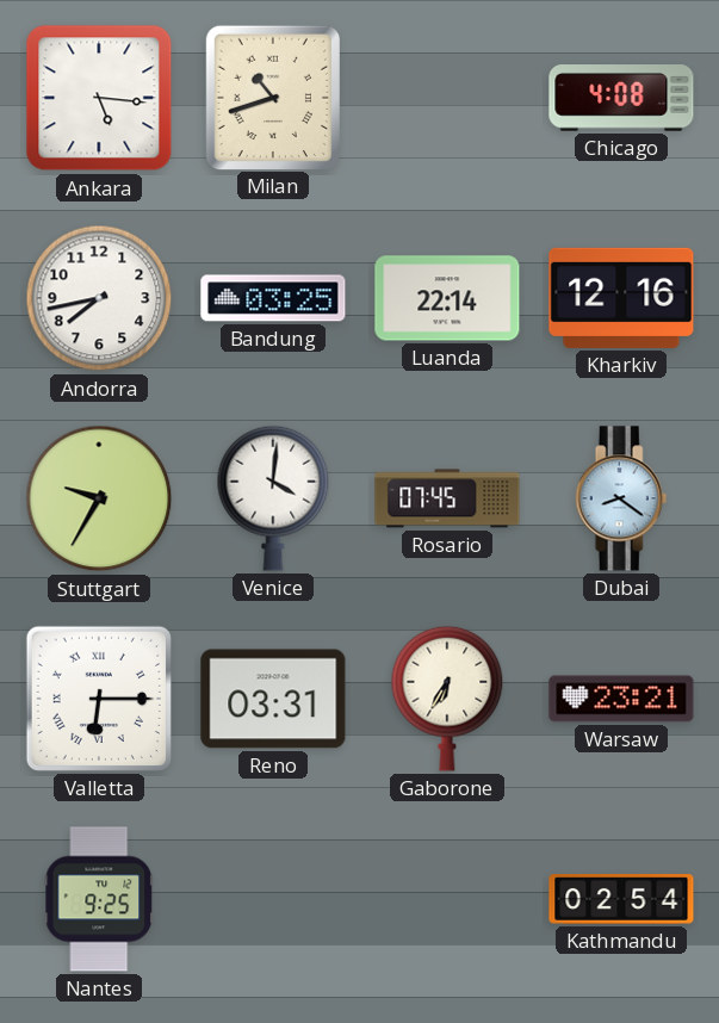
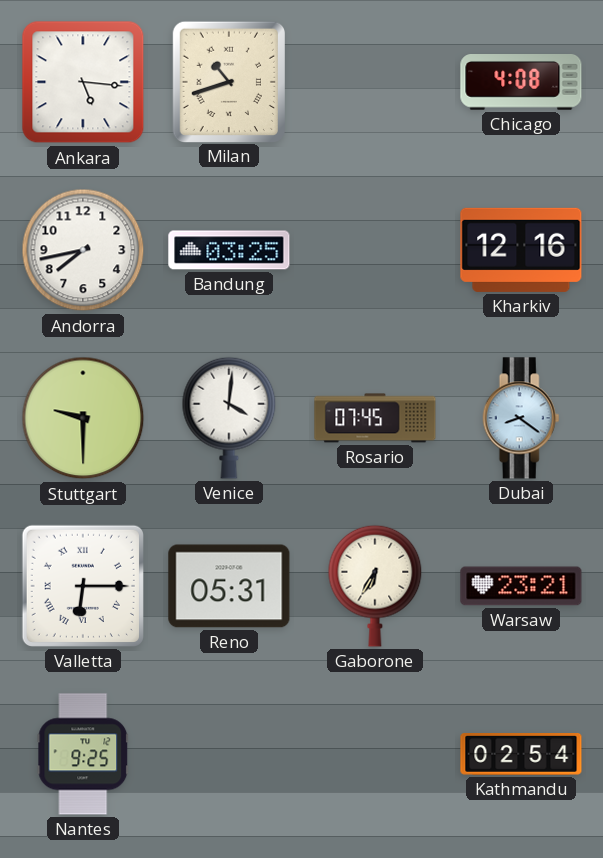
Luanda: 22:14 -> none (447, 298)
Stuttgart: 9:35 -> 9:30 (83, 418)
Reno: 03:31 -> 05:31 (229, 586)
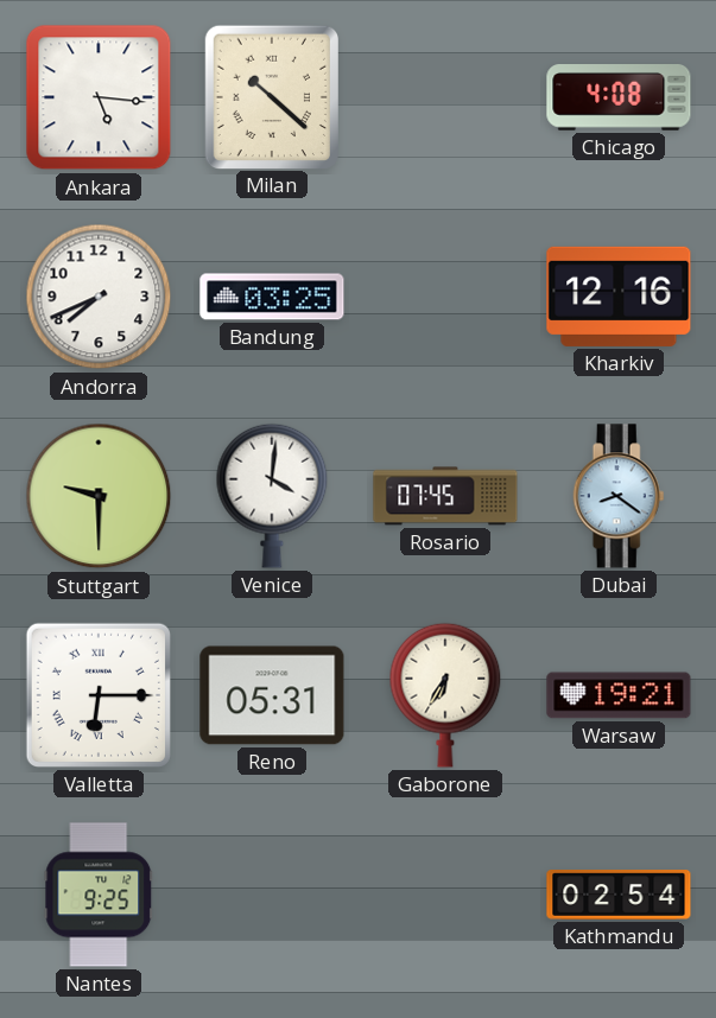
Milan: 10:42 -> 10:22 (271, 96)
Andorra: 7:43 -> 7:41 (99, 297)
Warsaw: 23:21 -> 19:21 (619, 695)
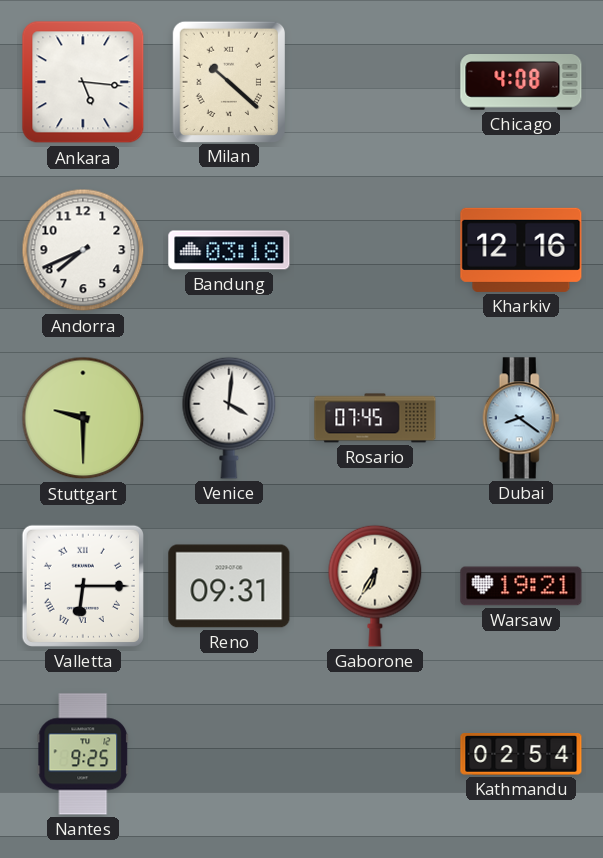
Bandung: 03:25 -> 03:18 (229, 250)
Reno: 05:31 -> 09:31 (229, 586)
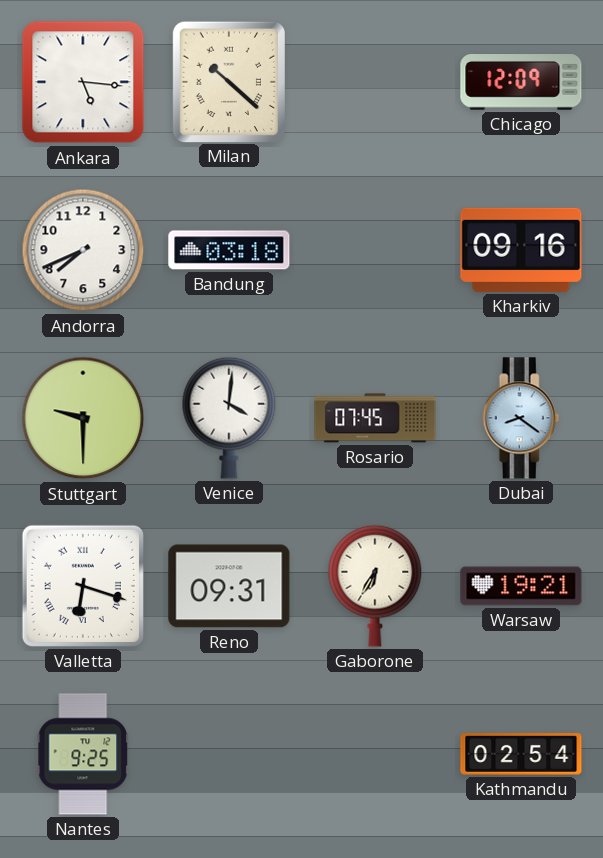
Chicago: 4:08 -> 12:09 (521, 83)
Kharkiv: 12:16 -> 09:16 (521, 250)
Valletta: 6:15 -> 6:18 (83, 586)
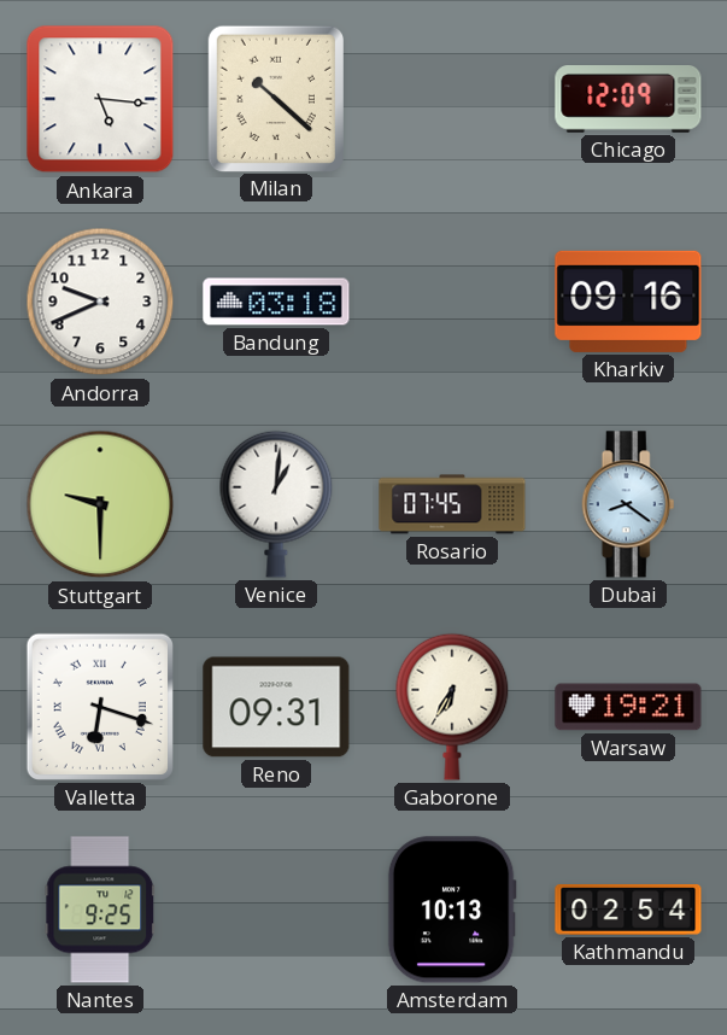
Andorra: 7:41 -> 9:41 (100, 302)
Venice: 4:01 -> 1:01 (276, 504)
Amsterdam: none -> 10:13 (452, 910)
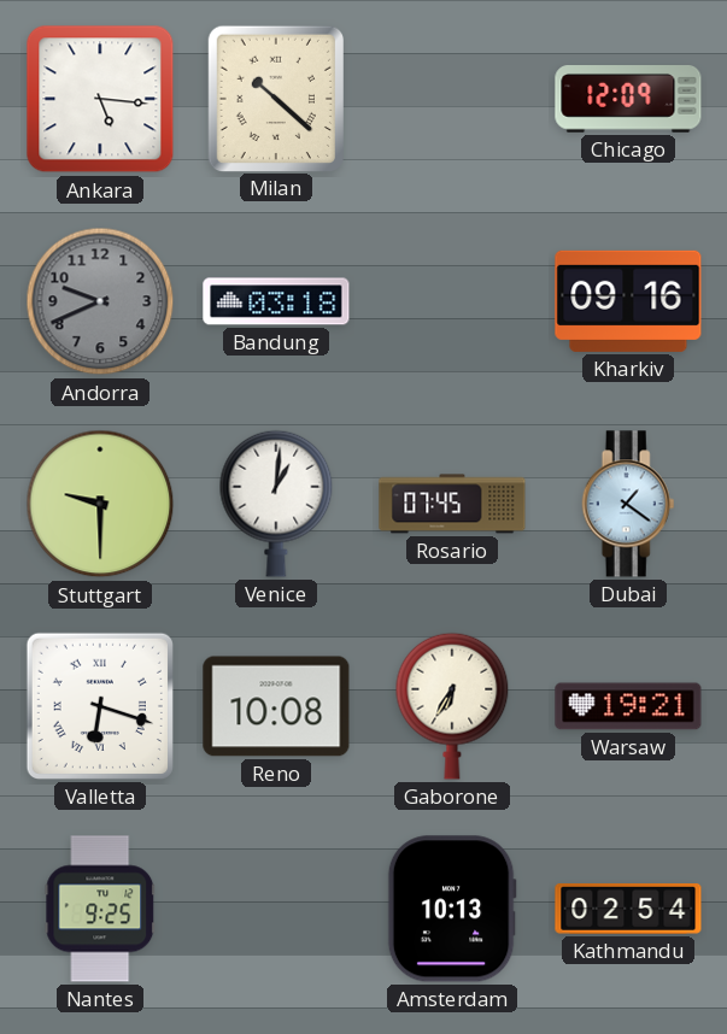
Andorra dial: white -> grey (100, 301)
Dubai: 8:21 -> 1:21 (628, 504)
Reno: 09:31 -> 10:08 (276, 706)
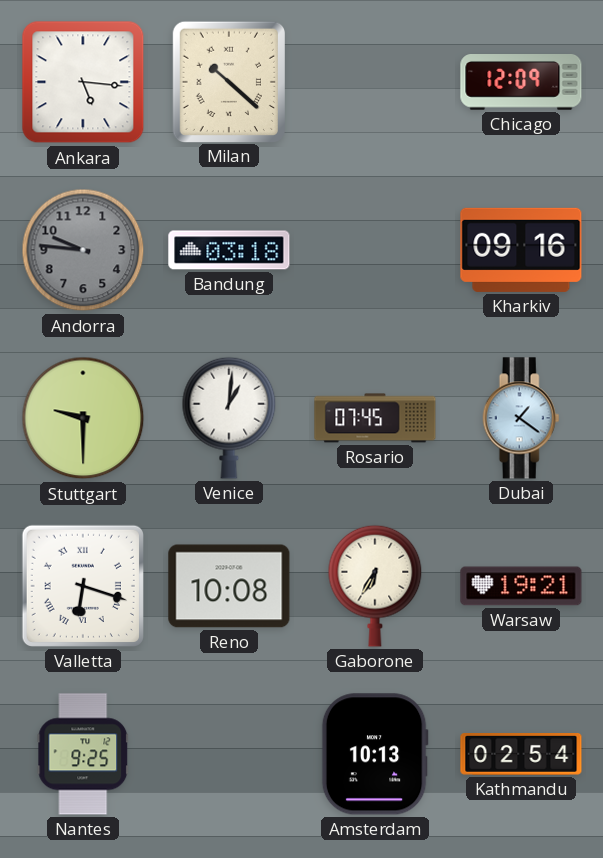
Andorra: 9:41 -> 9:46 (83, 250)
